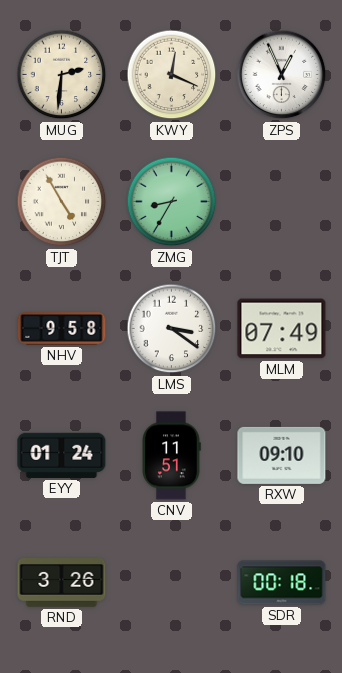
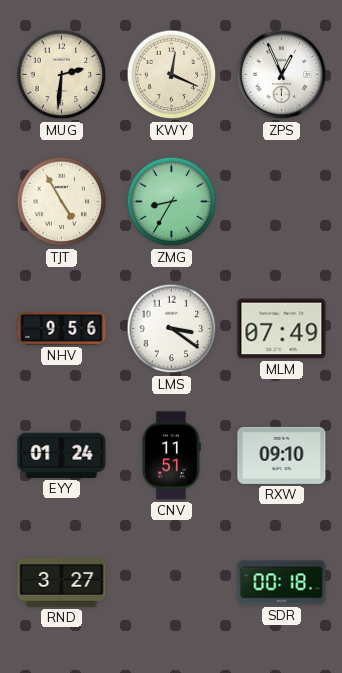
NHV: 9:58 -> 9:56 (62, 329)
RND: 3:26 -> 3:27 (62, 583)
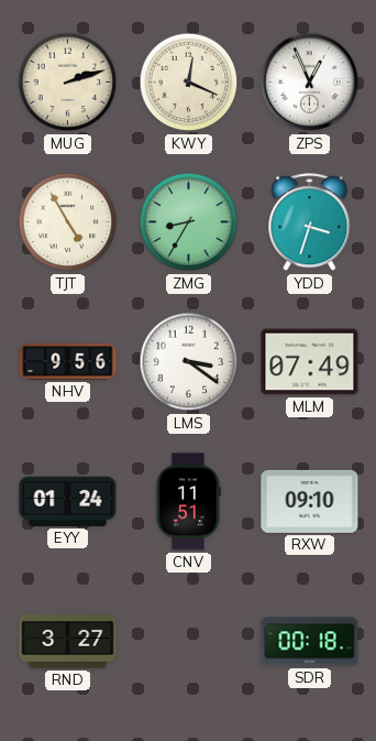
MUG: 2:31 -> 2:12 (68, 83)
YDD: none -> 3:33 (310, 222)
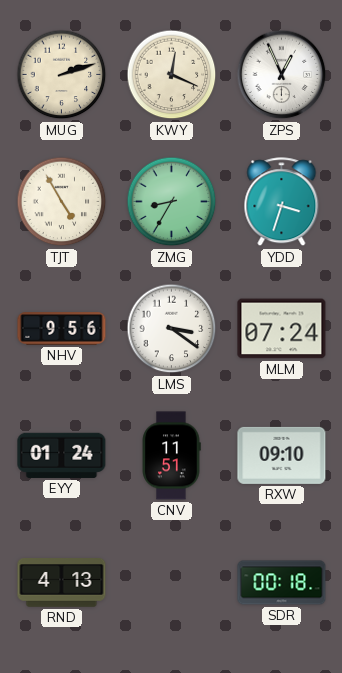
MLM: 07:49 -> 07:24 (282, 329)
RND: 3:27 -> 4:13 (62, 583)
